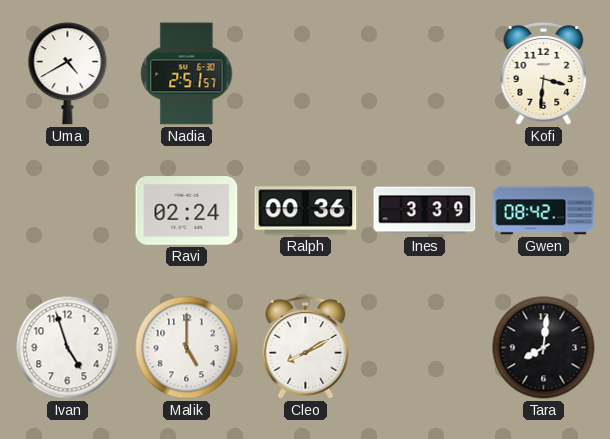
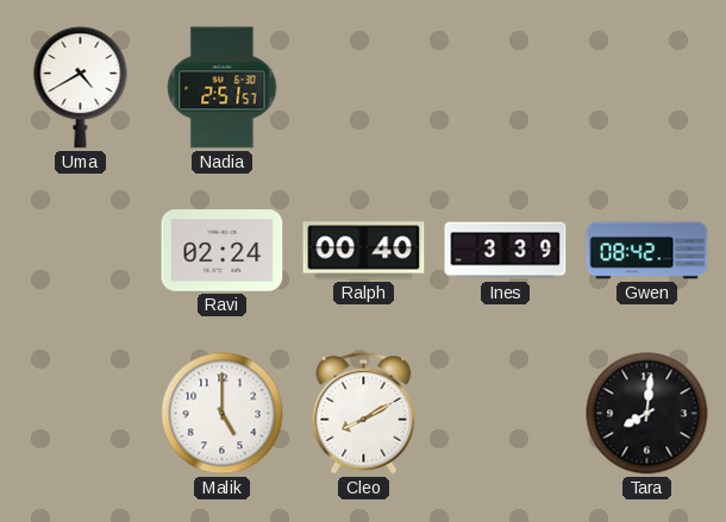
Kofi: 3:31 -> none (544, 74)
Ralph: 00:36 -> 00:40 (364, 251)
Ivan: 4:57 -> none (68, 348)
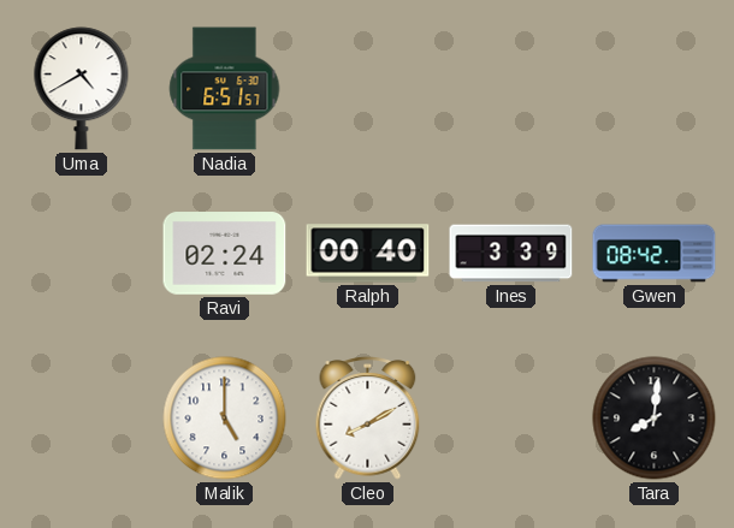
Nadia: 2:51 -> 6:51 (225, 89)
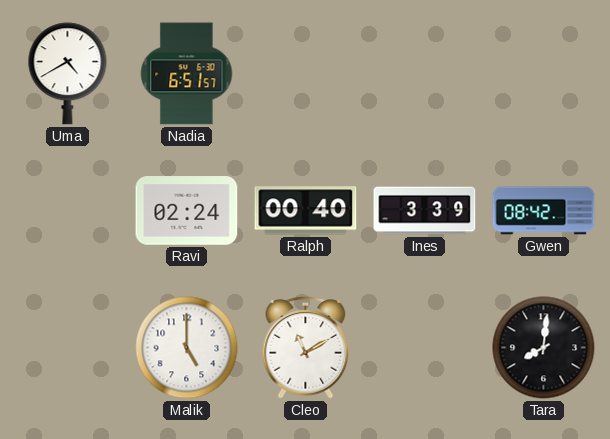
Cleo: 8:10 -> 11:10 (306, 348)
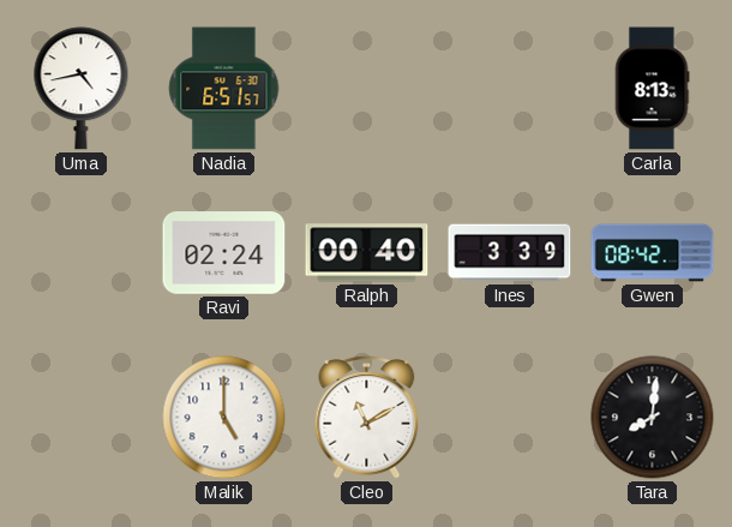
Uma: 4:40 -> 4:43 (82, 89)
Carla: none -> 8:13 (652, 89)
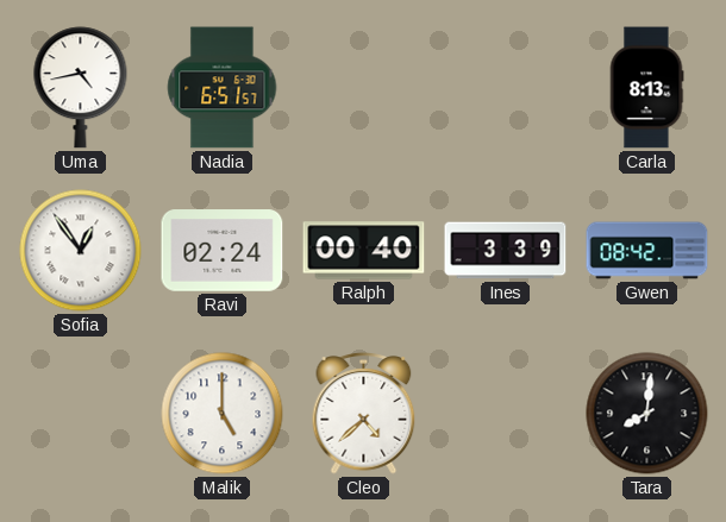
Sofia: none -> 12:54 (81, 251)
Cleo: 11:10 -> 4:38 (364, 414)
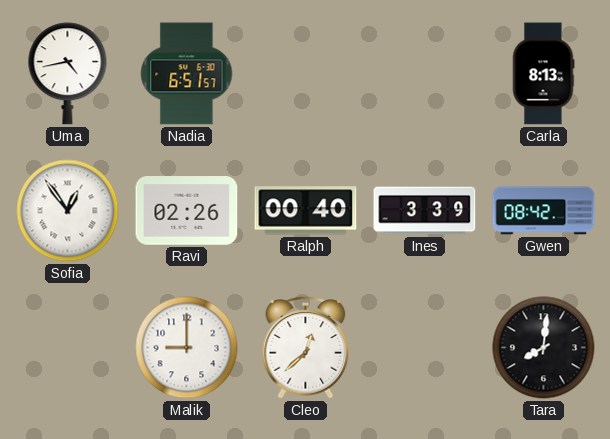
Ravi: 02:24 -> 02:26 (187, 211)
Malik: 5:00 -> 9:00 (187, 348)
Cleo: 4:38 -> 12:38 (306, 348)
